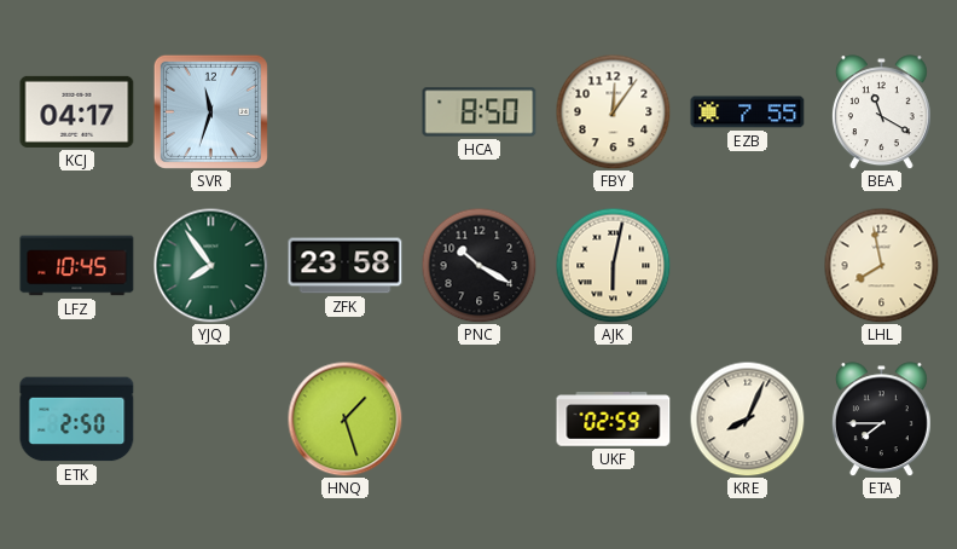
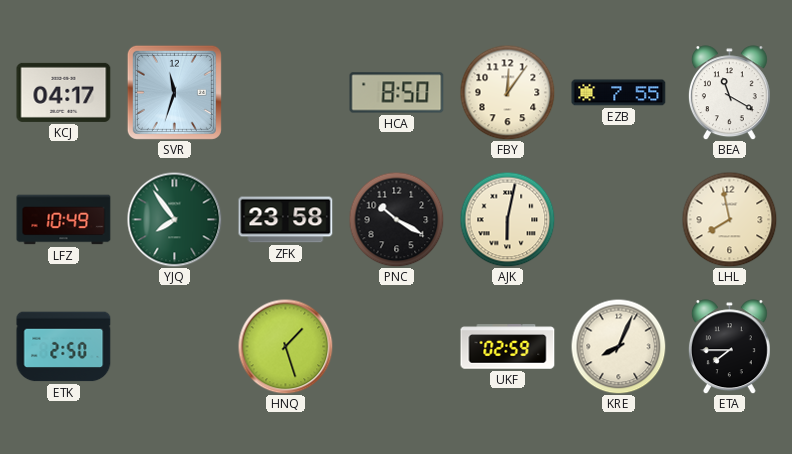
LFZ: 10:45 -> 10:49 (64, 220)
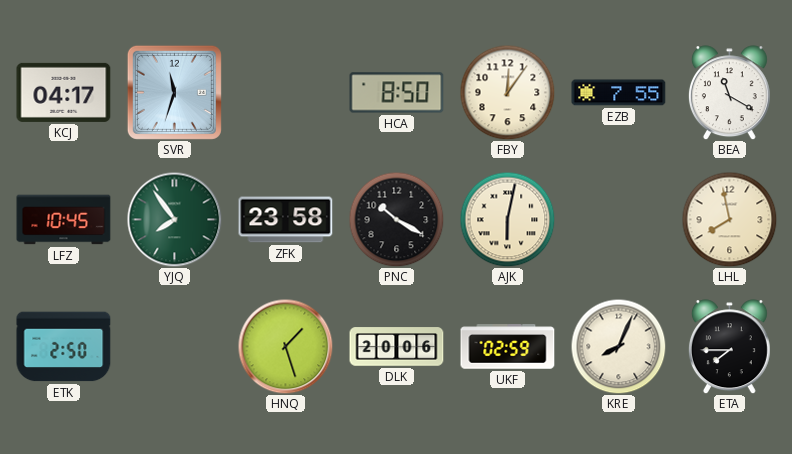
LFZ: 10:49 -> 10:45 (64, 220)
DLK: none -> 20:06 (397, 347)
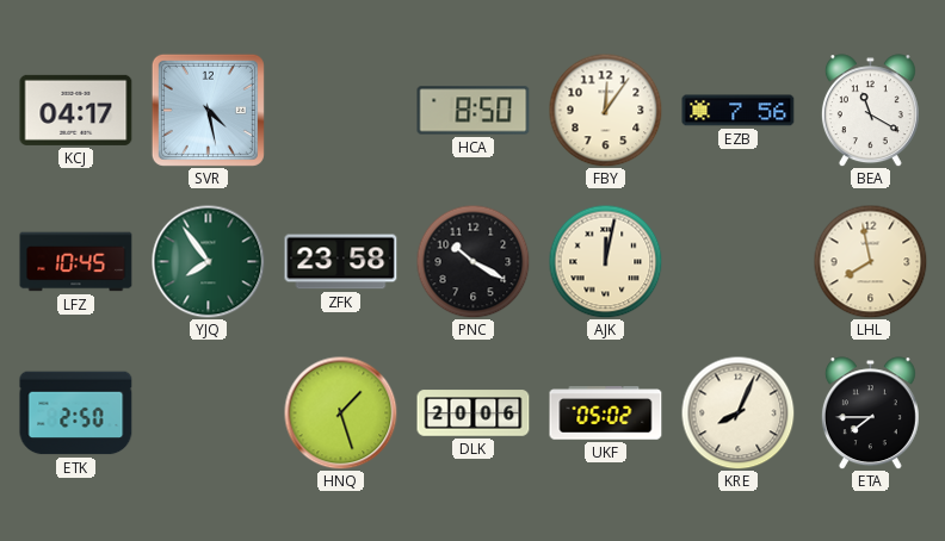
SVR: 11:33 -> 4:28 (208, 110)
EZB: 7:55 -> 7:56 (739, 111)
AJK: 6:02 -> 12:02 (605, 261)
UKF: 02:59 -> 05:02 (606, 413)
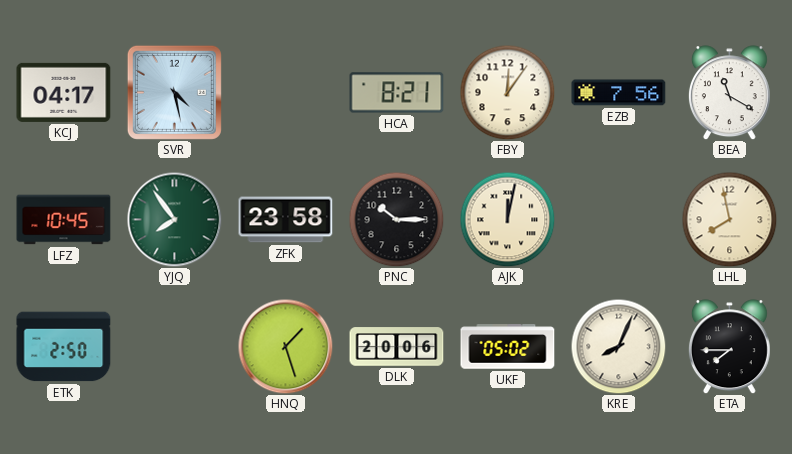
HCA: 8:50 -> 8:21 (397, 93)
PNC: 10:20 -> 10:15 (396, 219)
